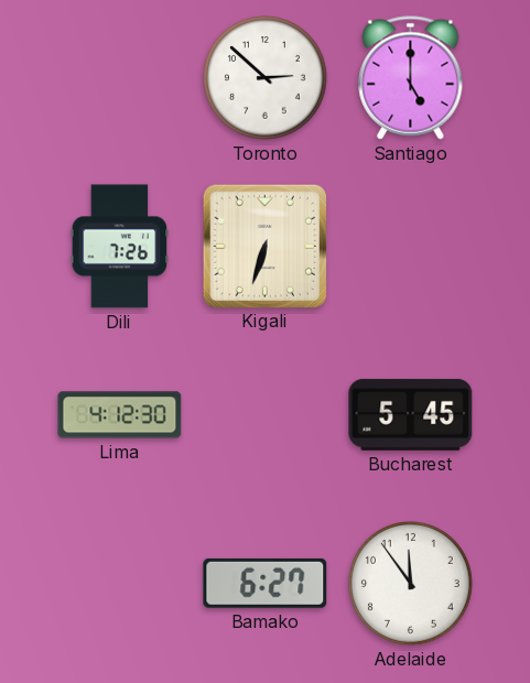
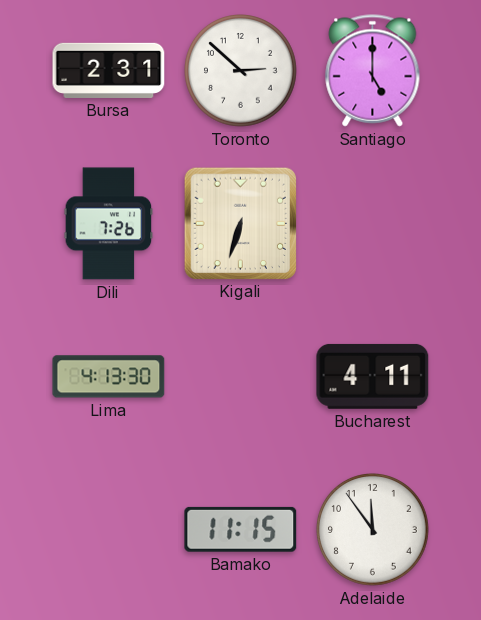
Bursa: none -> 2:31 (109, 70)
Lima: 4:12 -> 4:13 (109, 377)
Bucharest: 5:45 -> 4:11 (373, 376)
Bamako: 6:27 -> 11:15 (241, 529)
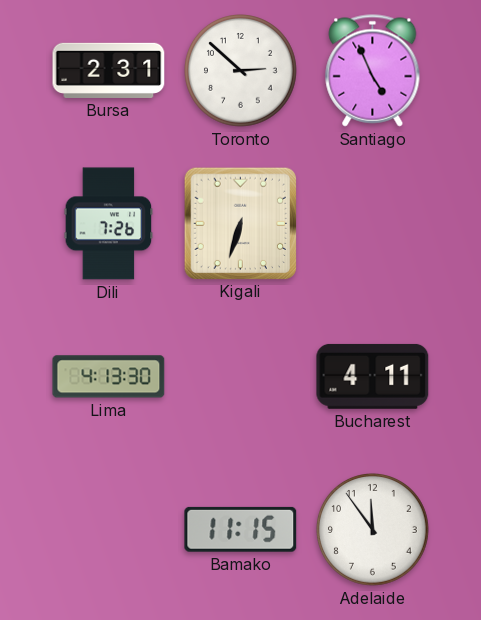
Santiago: 5:00 -> 4:56 (373, 71)
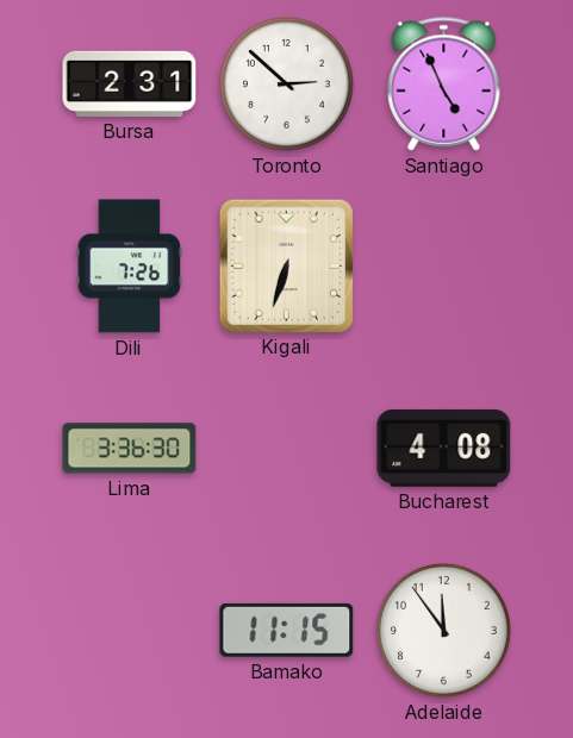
Lima: 4:13 -> 3:36 (130, 449)
Bucharest: 4:11 -> 4:08 (444, 448)
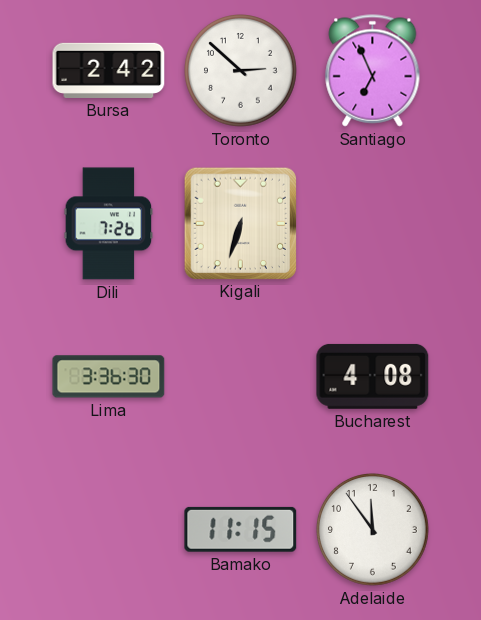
Bursa: 2:31 -> 2:42 (109, 70)
Santiago: 4:56 -> 6:56 (373, 71)
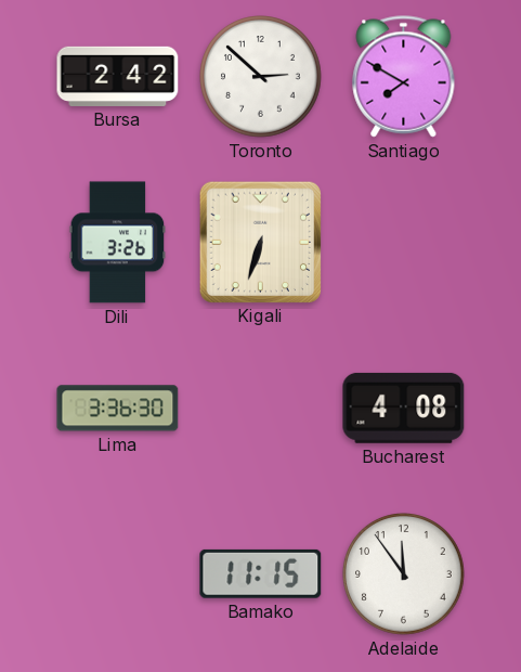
Santiago: 6:56 -> 7:50 (404, 77)
Dili: 7:26 -> 3:26 (118, 243)
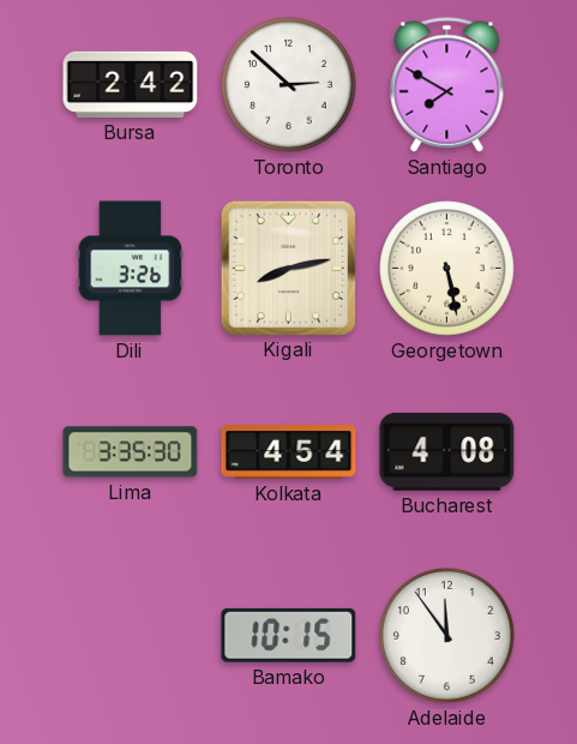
Kigali: 6:33 -> 8:13 (288, 268)
Georgetown: none -> 5:28 (447, 269)
Lima: 3:36 -> 3:35 (131, 452)
Kolkata: none -> 4:54 (289, 452)
Bamako: 11:15 -> 10:15 (289, 635)
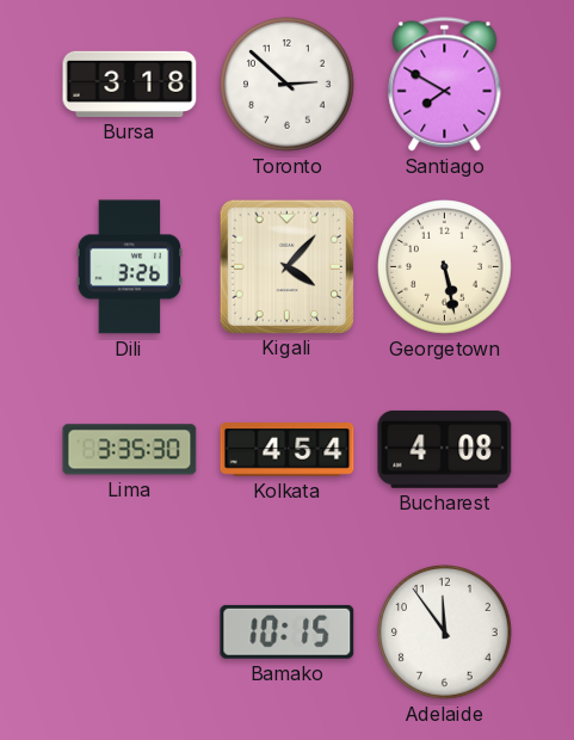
Bursa: 2:42 -> 3:18 (130, 84)
Kigali: 8:13 -> 4:07 (286, 266)
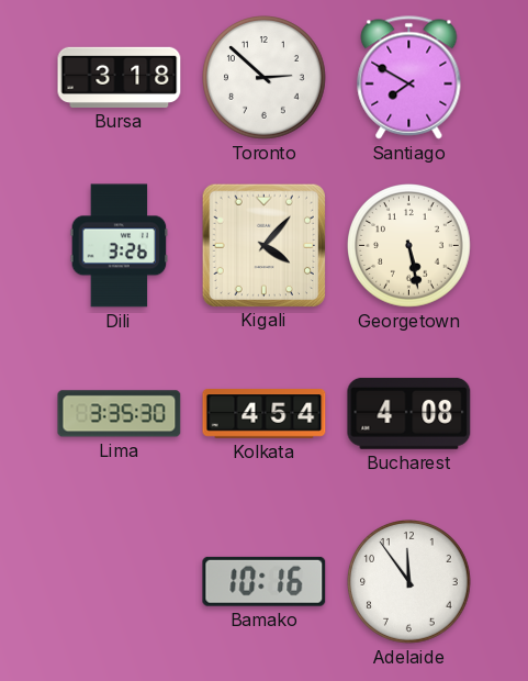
Bamako: 10:15 -> 10:16 (265, 581)
